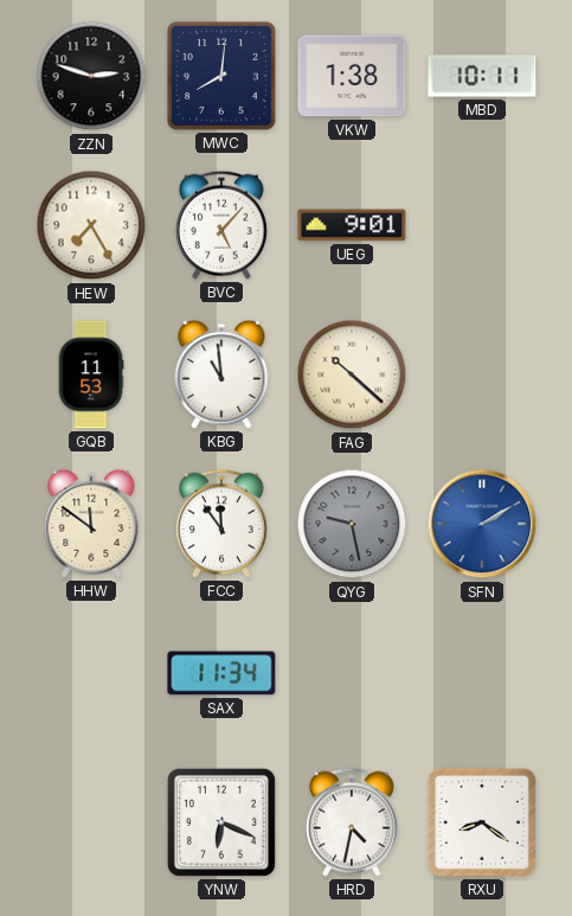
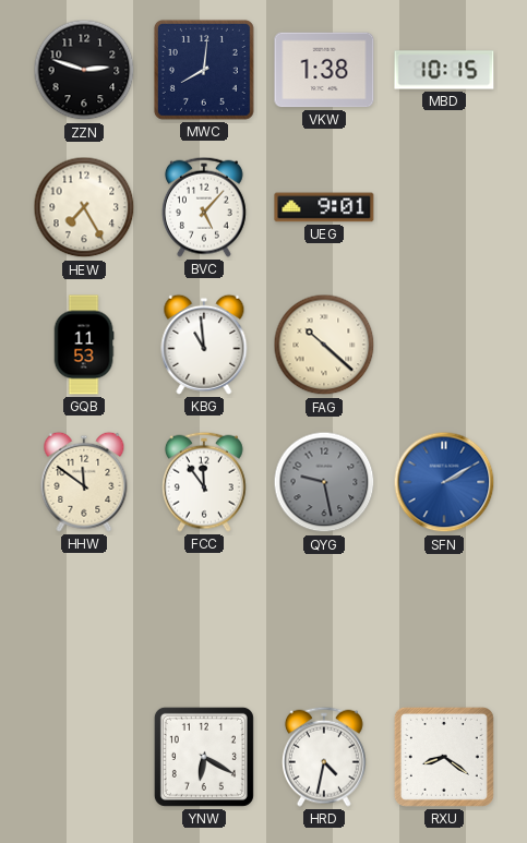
MBD: 10:11 -> 10:15 (444, 70)
SAX: 11:34 -> none (221, 673)
YNW: 6:19 -> 6:20 (204, 757)
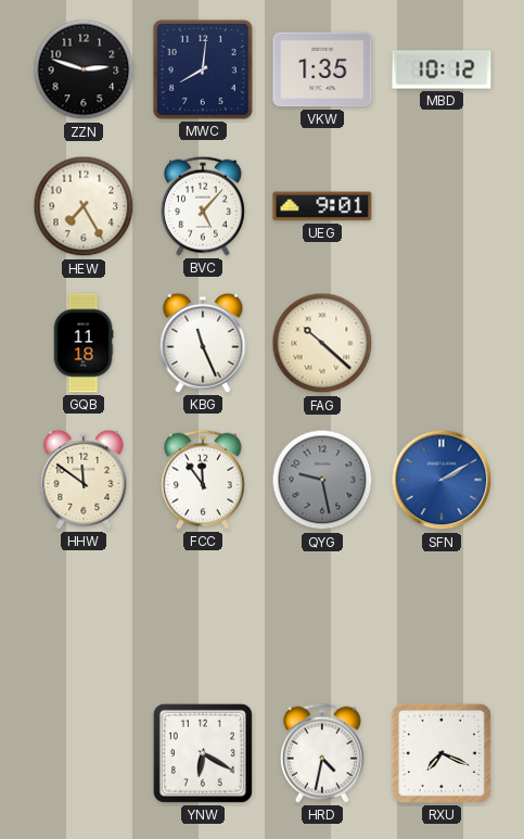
VKW: 1:38 -> 1:35 (322, 69)
MBD: 10:15 -> 10:12 (442, 69)
GQB: 11:53 -> 11:18 (84, 343)
KBG: 10:59 -> 11:26 (203, 343)
RXU: 8:21 -> 7:19 (442, 753)
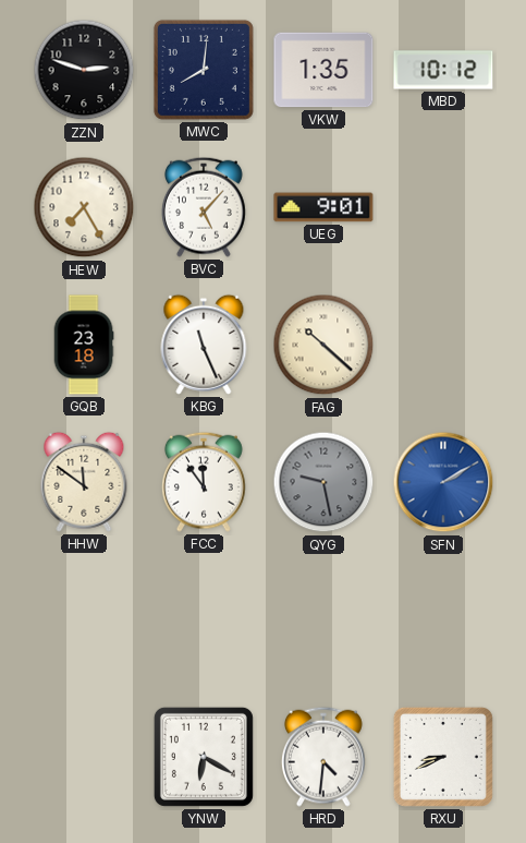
GQB: 11:18 -> 23:18 (84, 345)
HRD: 4:32 -> 4:31 (323, 757)
RXU: 7:19 -> 8:41 (443, 757)
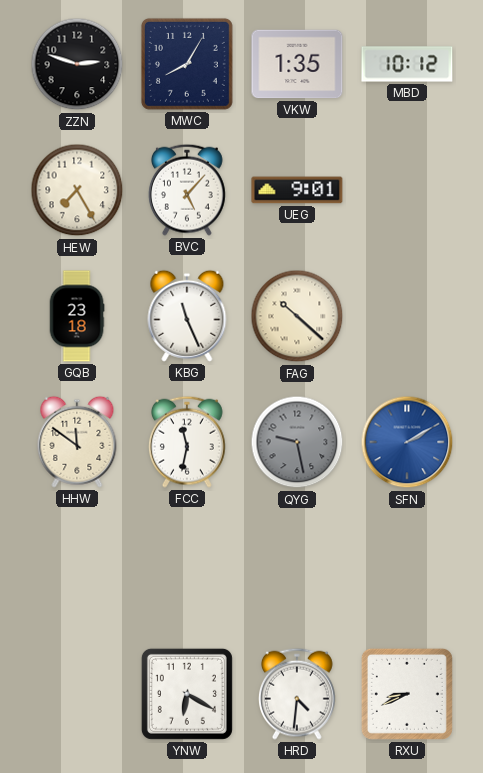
MWC: 8:01 -> 8:05 (187, 64)
FCC: 11:54 -> 11:32 (187, 442)
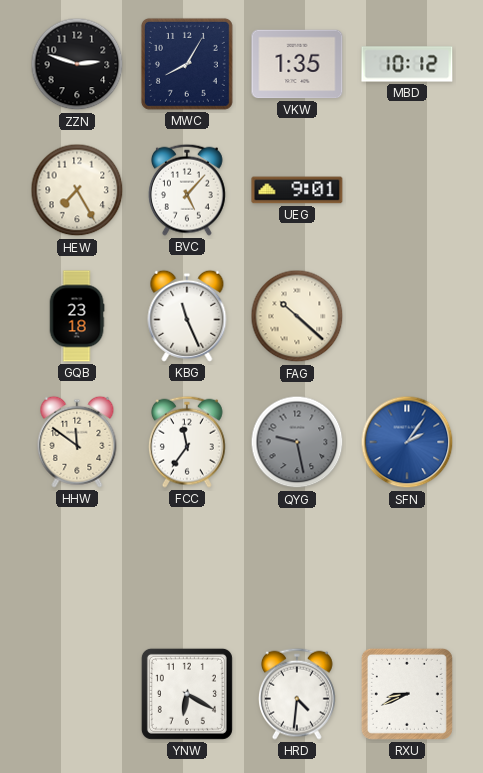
FCC: 11:32 -> 11:36 (187, 442)
SFN: 2:10 -> 2:06 (407, 442)
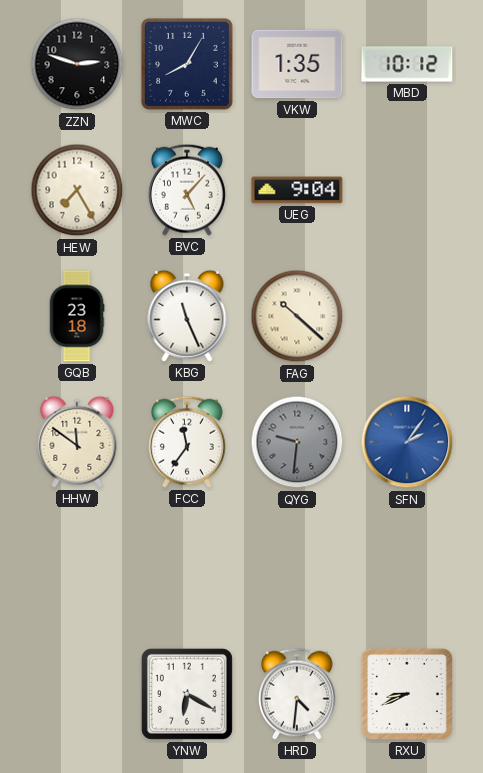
UEG: 9:01 -> 9:04 (297, 190)
QYG: 9:28 -> 9:31 (297, 442)
